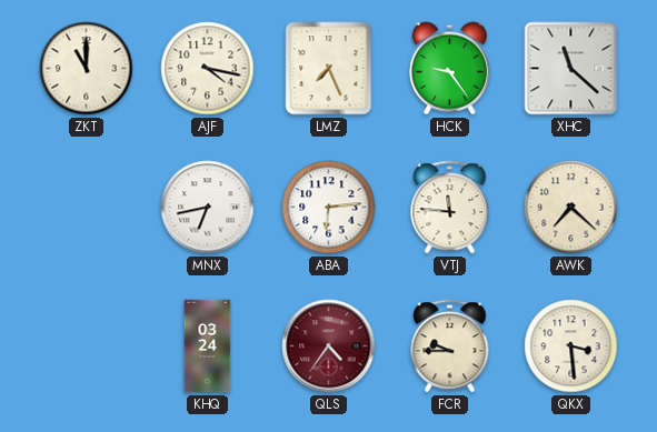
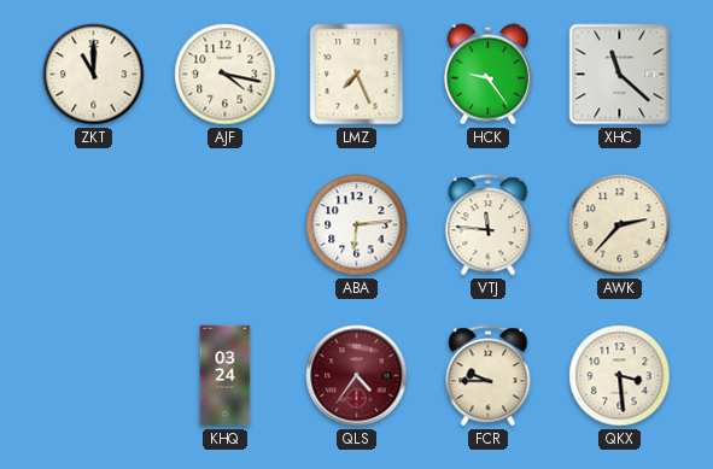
MNX: 6:43 -> none (208, 208)
AWK: 7:22 -> 2:37 (620, 225)
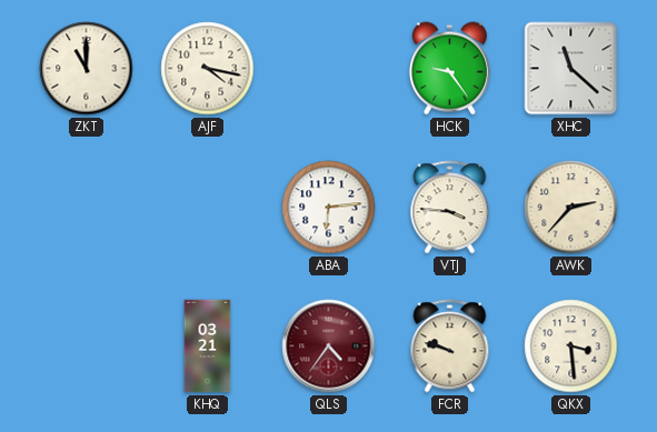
LMZ: 7:26 -> none (357, 75)
VTJ: 11:46 -> 3:46 (450, 208)
KHQ: 03:24 -> 03:21 (208, 346)
FCR: 9:45 -> 9:48 (450, 346)
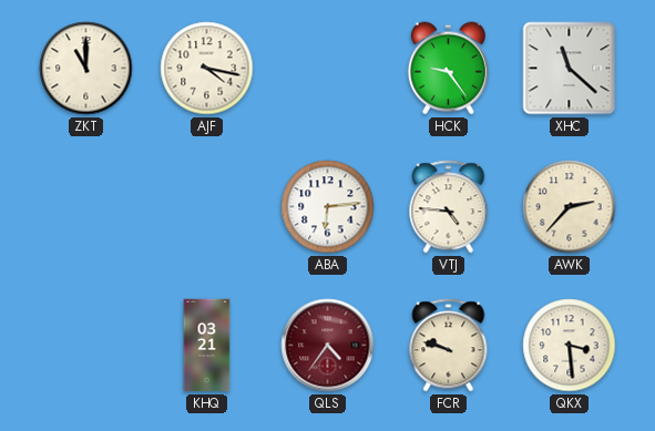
VTJ: 3:46 -> 4:46 (449, 207)
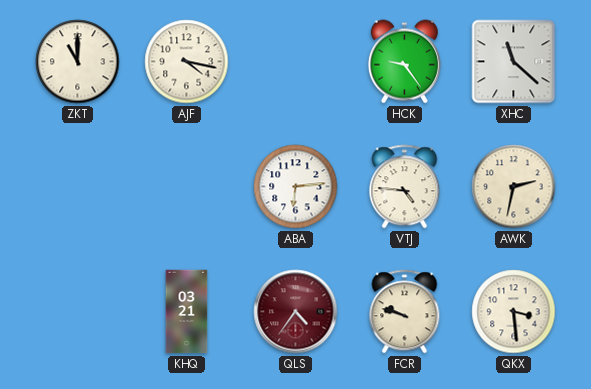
AWK: 2:37 -> 2:32 (514, 187)
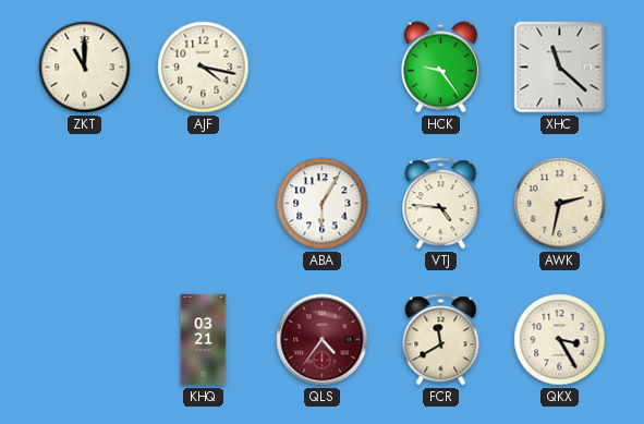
ABA: 6:14 -> 6:05 (323, 204)
FCR: 9:48 -> 11:40 (441, 340)
QKX: 3:29 -> 3:25 (560, 340)
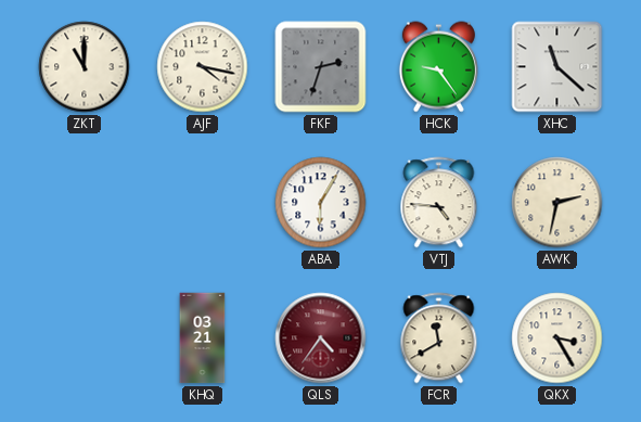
FKF: none -> 2:33 (321, 67)
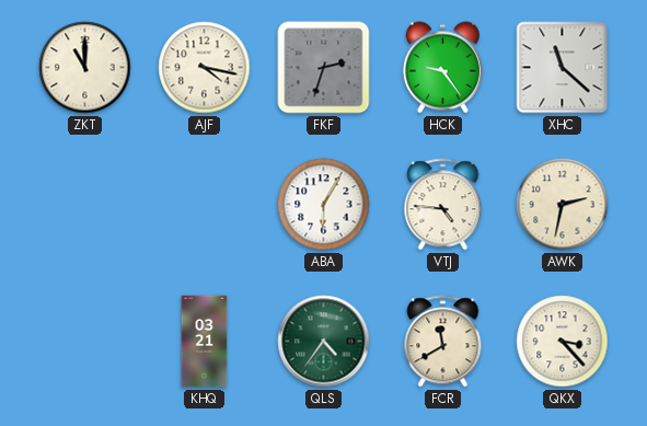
QLS dial: burgundy -> green (324, 342)
QKX: 3:25 -> 3:23 (563, 342)
